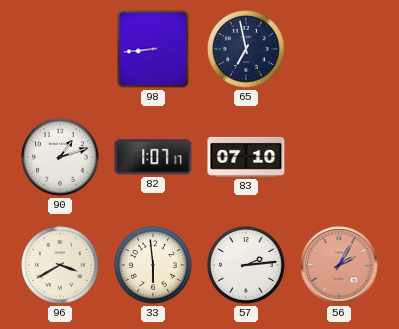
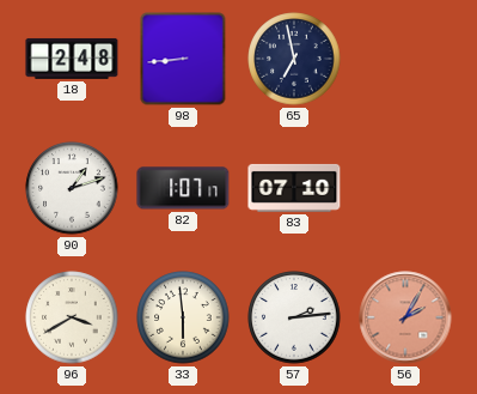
18: none -> 2:48 (72, 59)
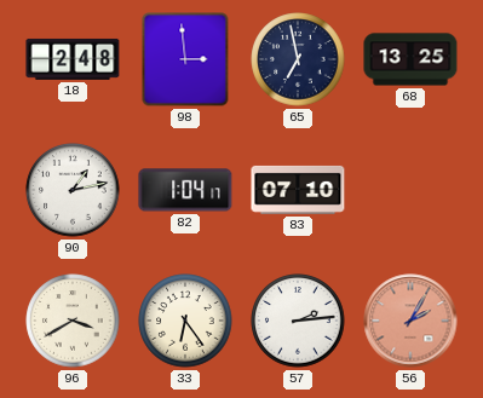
98: 8:44 -> 2:59 (185, 59)
68: none -> 13:25 (410, 59)
90: 1:12 -> 1:13 (73, 190)
82: 1:07 -> 1:04 (185, 190)
33: 5:59 -> 6:24 (185, 321)
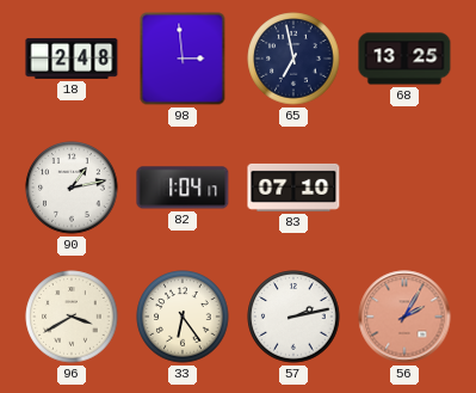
57: 2:14 -> 2:13 (293, 317)
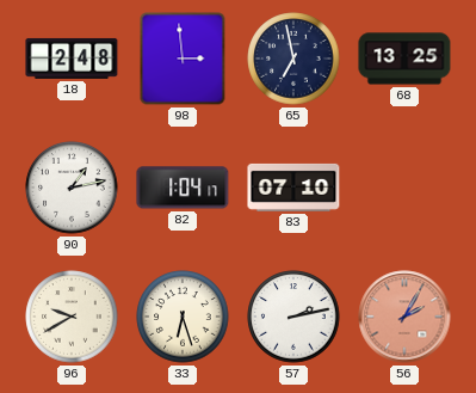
96: 3:40 -> 9:40 (72, 317)
33: 6:24 -> 6:27 (183, 317)
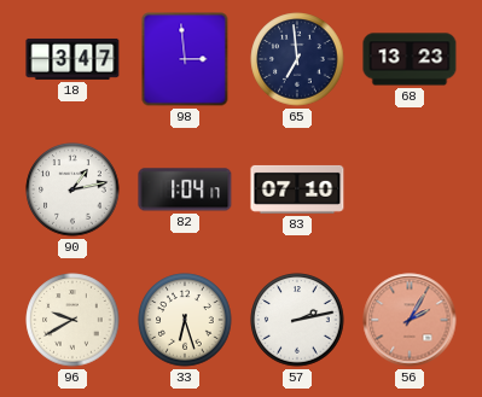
18: 2:48 -> 3:47 (72, 59)
65: 6:58 -> 6:59 (297, 59)
68: 13:25 -> 13:23 (410, 59)
